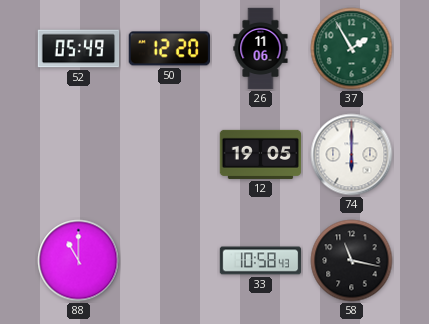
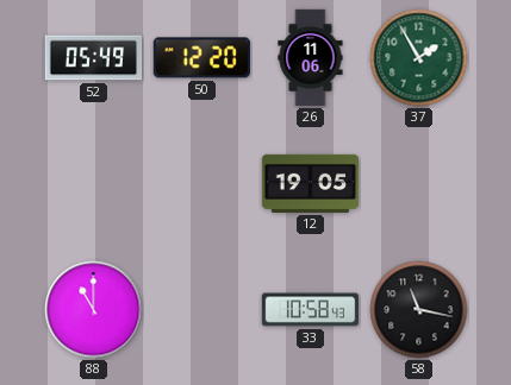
74: 6:00 -> none (352, 155)
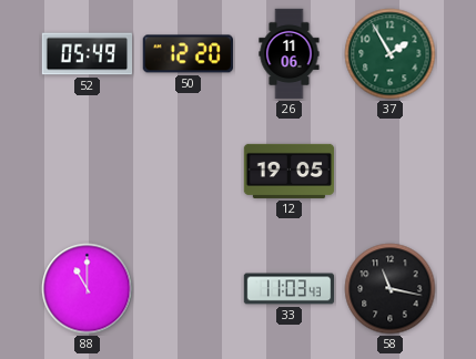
33: 10:58 -> 11:03 (290, 289)
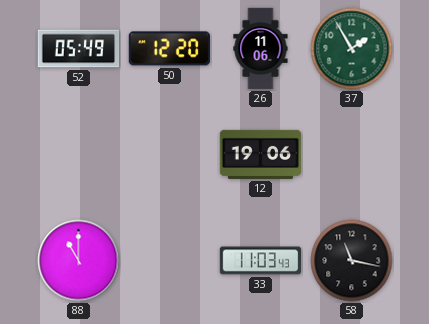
12: 19:05 -> 19:06 (261, 154)
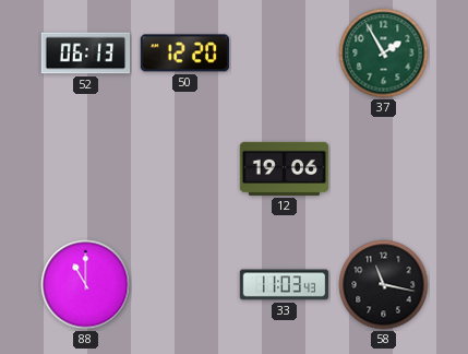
52: 05:49 -> 06:13 (86, 54)
26: 11:06 -> none (261, 49)
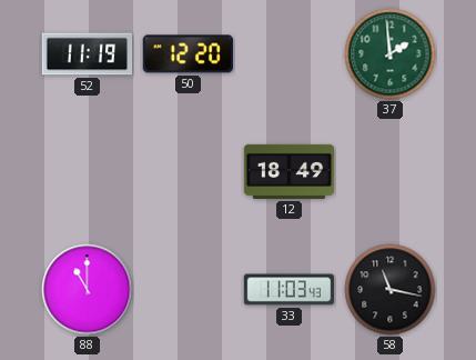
52: 06:13 -> 11:19 (88, 54)
37: 1:55 -> 1:59 (391, 54)
12: 19:06 -> 18:49 (290, 171)
